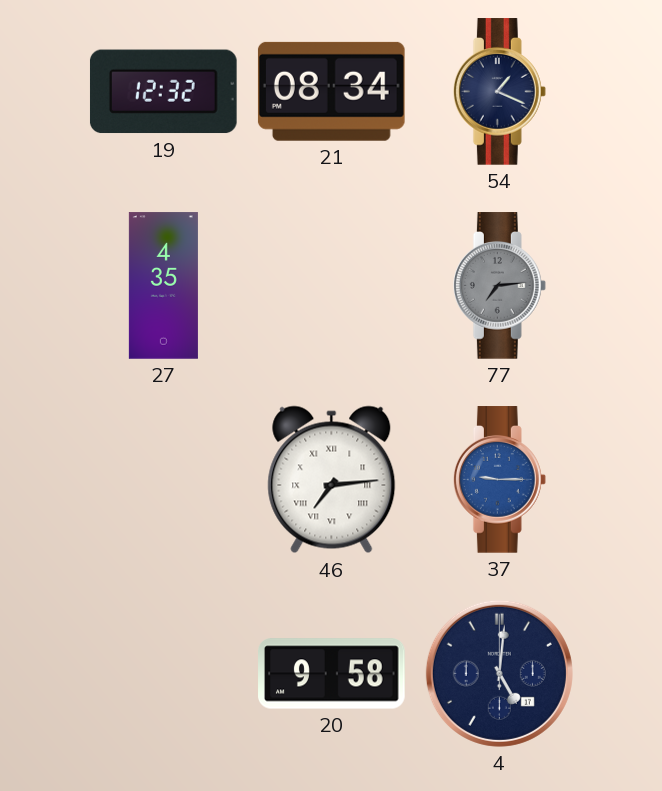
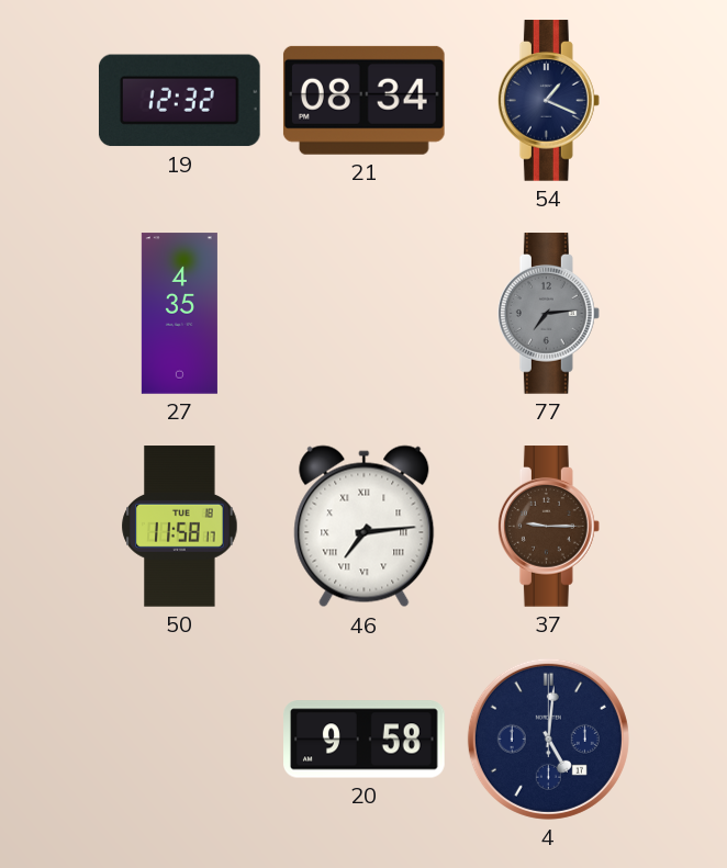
50: none -> 11:58 (180, 527)
37 dial: blue -> brown (548, 527)
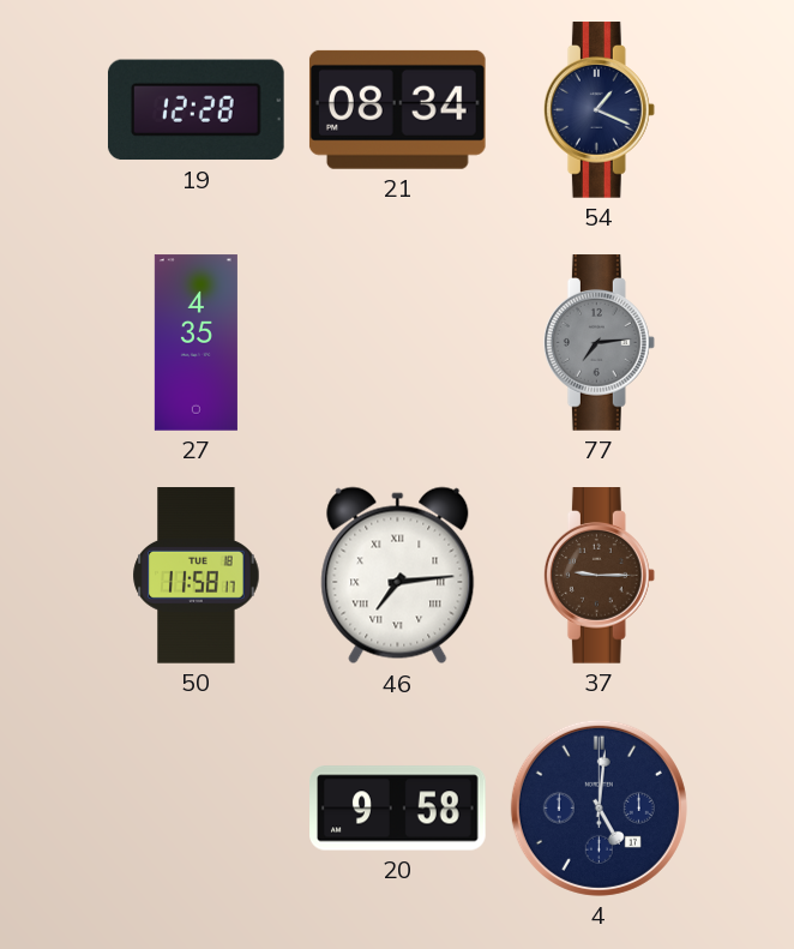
19: 12:32 -> 12:28 (196, 110)
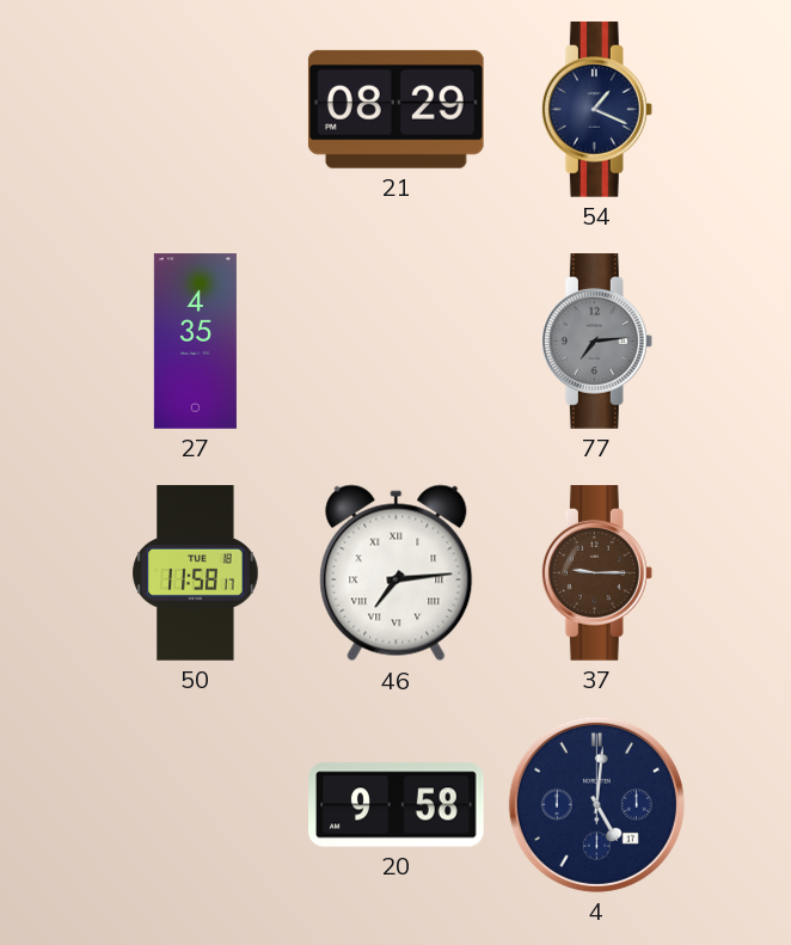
19: 12:28 -> none (196, 110)
21: 08:34 -> 08:29 (395, 109)
